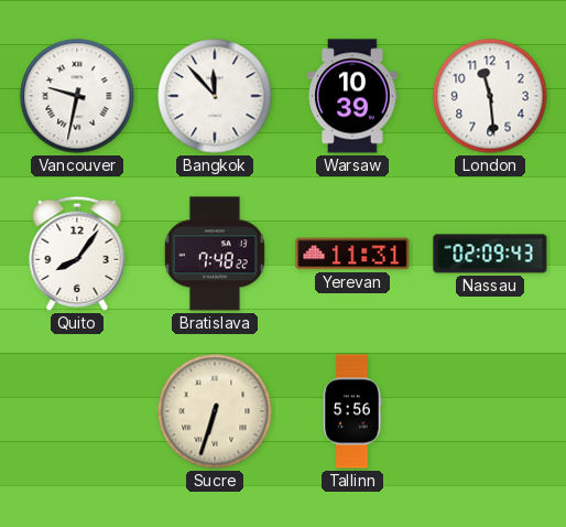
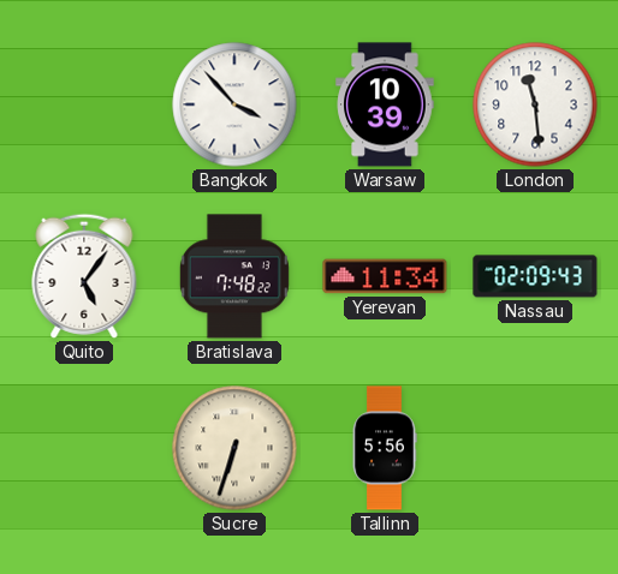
Vancouver: 9:32 -> none (77, 96)
Bangkok: 11:53 -> 3:53 (234, 104)
Quito: 8:06 -> 5:06 (84, 276)
Yerevan: 11:31 -> 11:34 (385, 276)
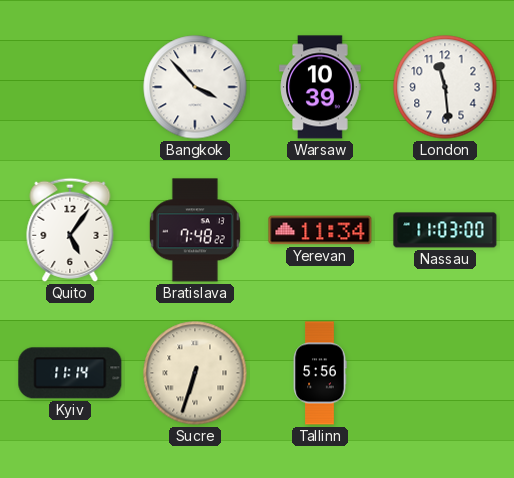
Nassau: 02:09 -> 11:03 (445, 230)
Kyiv: none -> 11:14 (70, 373)
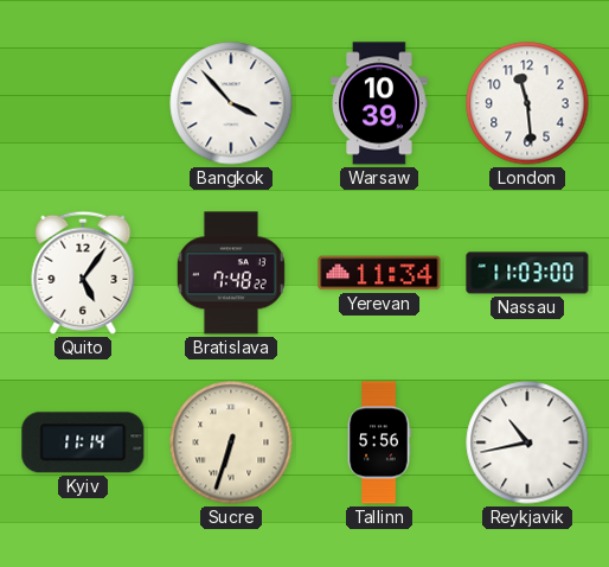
Reykjavik: none -> 10:43 (527, 442)
